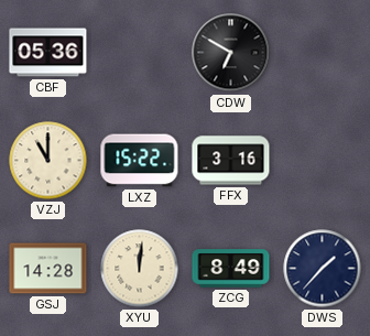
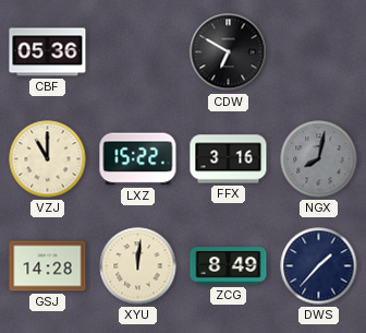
NGX: none -> 8:02 (319, 159)
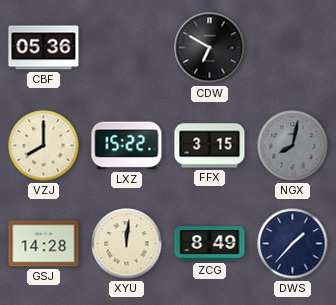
VZJ: 11:00 -> 8:00 (44, 146)
FFX: 3:16 -> 3:15 (210, 146)
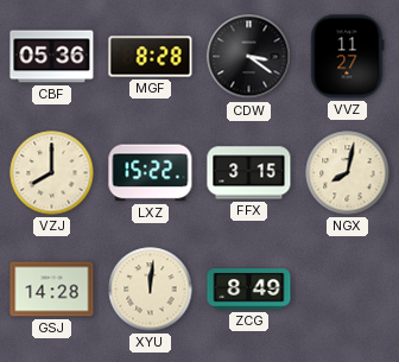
MGF: none -> 8:28 (151, 57)
CDW: 6:50 -> 3:21 (249, 57)
VVZ: none -> 11:27 (348, 57)
NGX dial: grey -> cream (348, 173)
DWS: 1:37 -> none (293, 244)
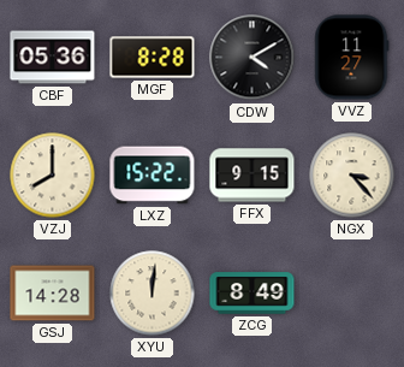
CDW: 3:21 -> 4:10 (252, 58)
FFX: 3:15 -> 9:15 (252, 176)
NGX: 8:02 -> 3:23 (352, 176)
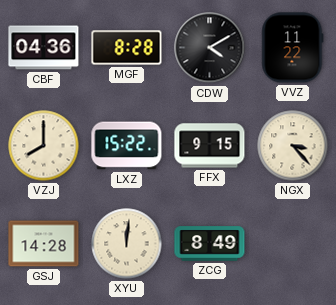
CBF: 05:36 -> 04:36 (44, 48)
VVZ: 11:27 -> 11:22 (293, 48)
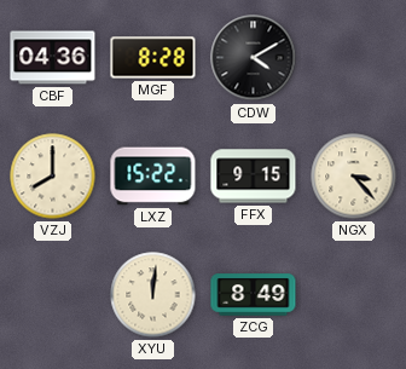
VVZ: 11:22 -> none (293, 48)
GSJ: 14:28 -> none (44, 244)
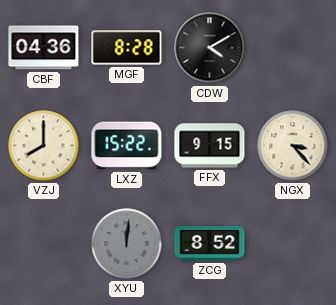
XYU dial: cream -> grey (127, 244)
ZCG: 8:49 -> 8:52 (210, 244)
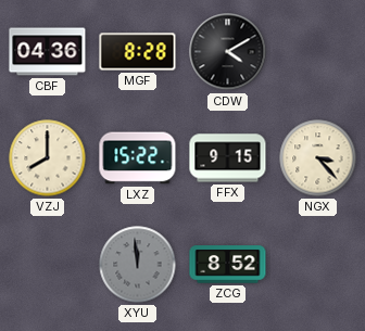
XYU: 12:01 -> 11:59 (138, 265)
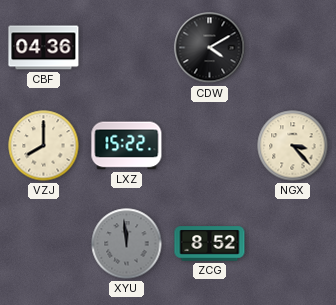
MGF: 8:28 -> none (138, 52)
FFX: 9:15 -> none (228, 158)
